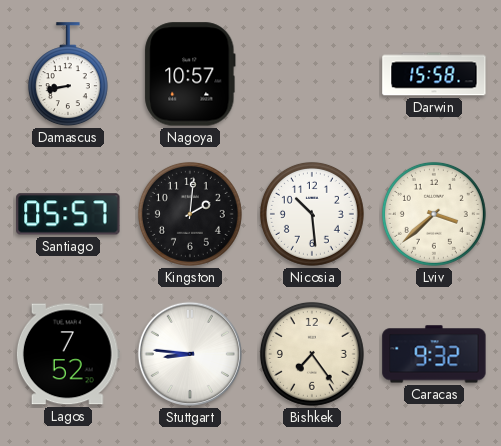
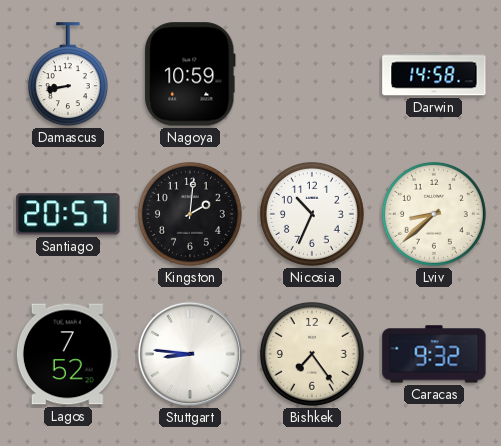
Nagoya: 10:57 -> 10:59 (190, 74)
Darwin: 15:58 -> 14:58 (434, 74)
Santiago: 05:57 -> 20:57 (68, 214)
Nicosia: 10:29 -> 10:34 (312, 214)
Lviv: 3:38 -> 8:38 (434, 214)
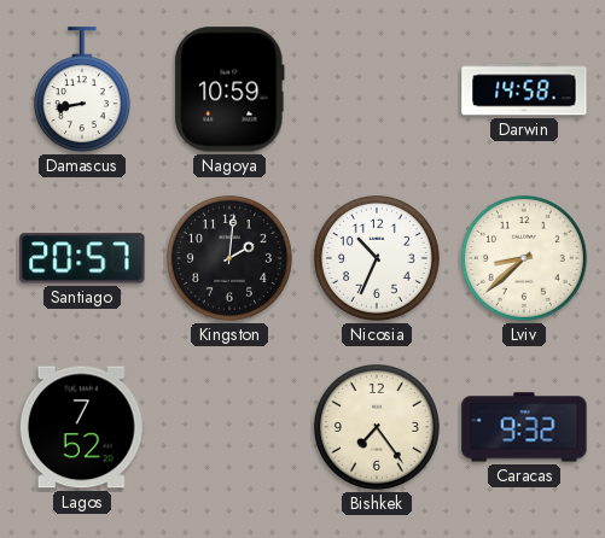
Stuttgart: 8:46 -> none (190, 354)
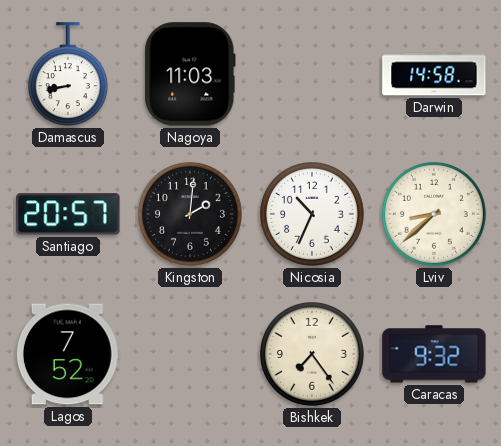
Nagoya: 10:59 -> 11:03 (190, 74)
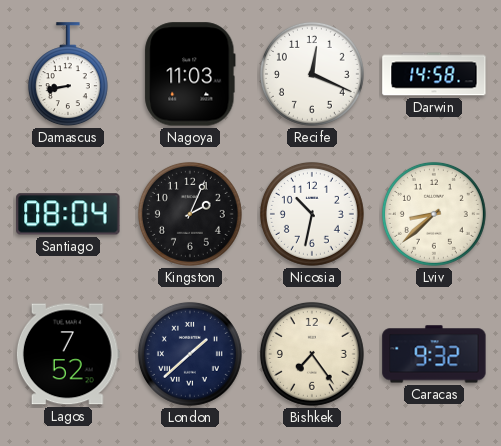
Recife: none -> 12:19 (312, 74)
Santiago: 20:57 -> 08:04 (68, 214)
Kingston: 2:01 -> 2:04 (190, 214)
Nicosia: 10:34 -> 10:32 (312, 214)
London: none -> 1:38 (190, 354)
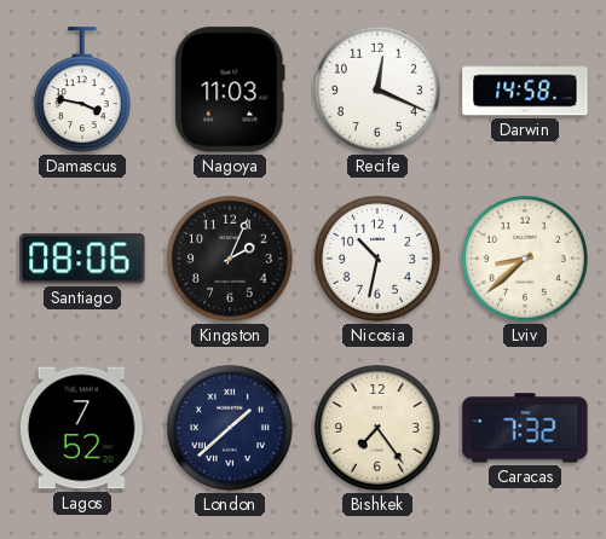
Damascus: 8:43 -> 3:47 (82, 91)
Santiago: 08:04 -> 08:06 (82, 259)
Caracas: 9:32 -> 7:32 (525, 428)
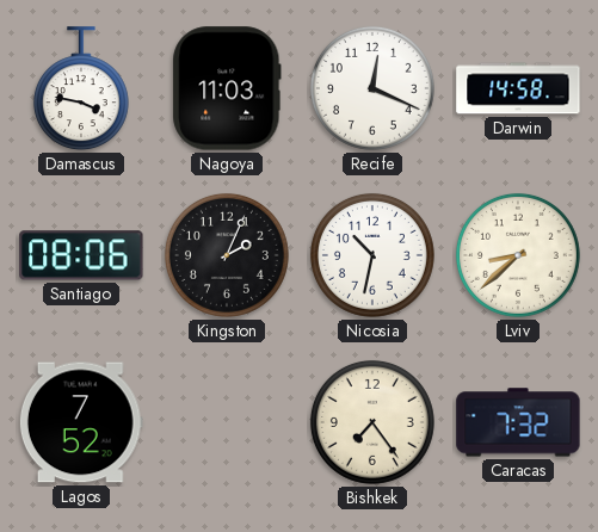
London: 1:38 -> none (230, 428)
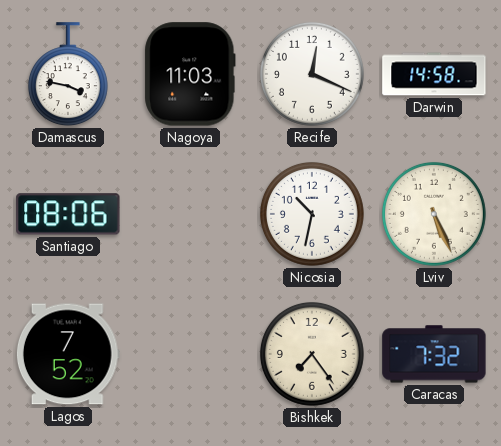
Kingston: 2:04 -> none (227, 255)
Lviv: 8:38 -> 5:26 (434, 214)
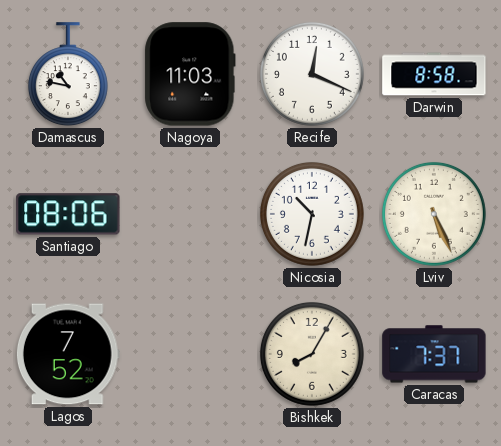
Damascus: 3:47 -> 10:47 (68, 75)
Darwin: 14:58 -> 8:58 (434, 74)
Bishkek: 7:24 -> 8:05 (312, 354)
Caracas: 7:32 -> 7:37 (434, 354)
